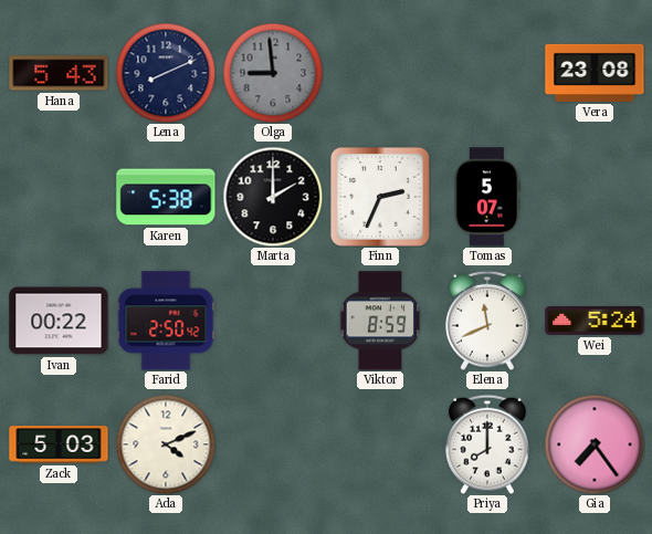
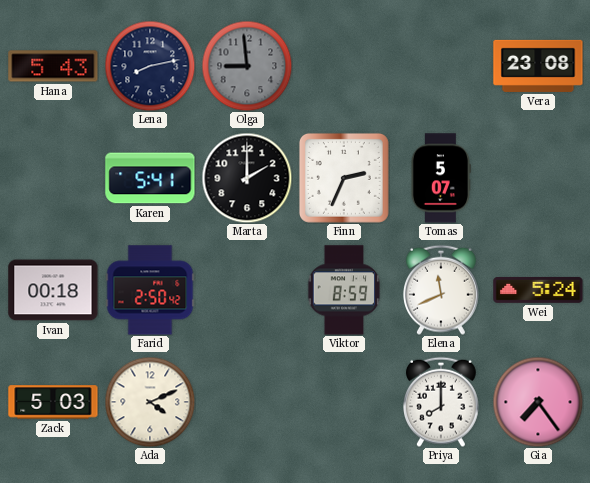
Lena: 8:11 -> 8:13 (150, 66)
Karen: 5:38 -> 5:41 (150, 178)
Ivan: 00:22 -> 00:18 (53, 290)
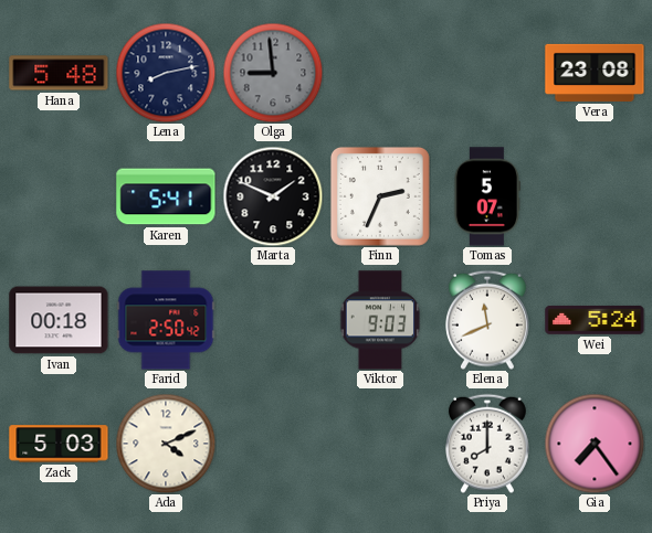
Hana: 5:43 -> 5:48 (59, 73)
Marta: 2:00 -> 1:49 (273, 196)
Viktor: 8:59 -> 9:03 (380, 320)
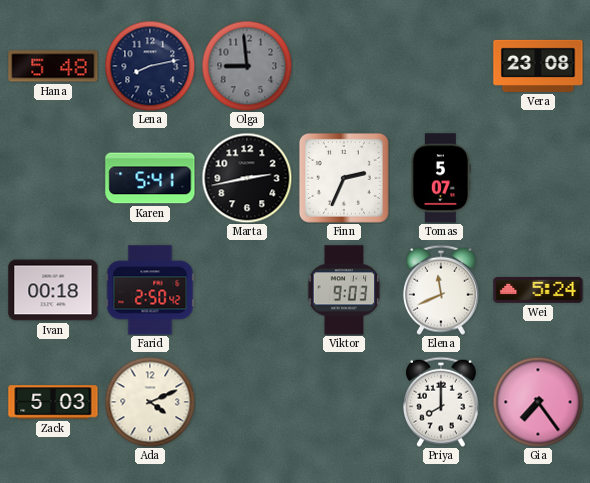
Marta: 1:49 -> 2:43 (247, 178)
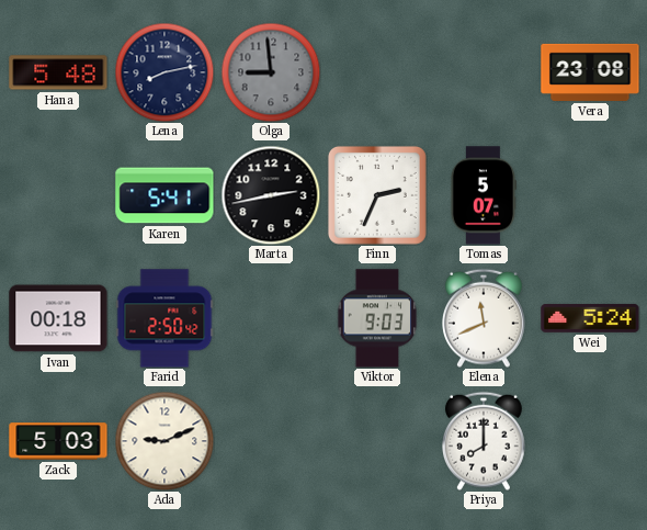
Ada: 4:11 -> 9:11 (164, 441)
Gia: 7:24 -> none (538, 402)
